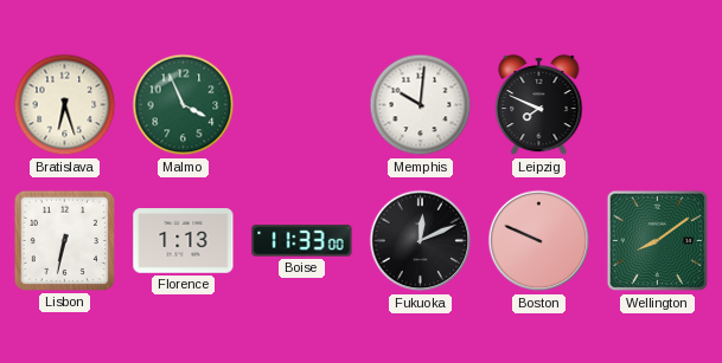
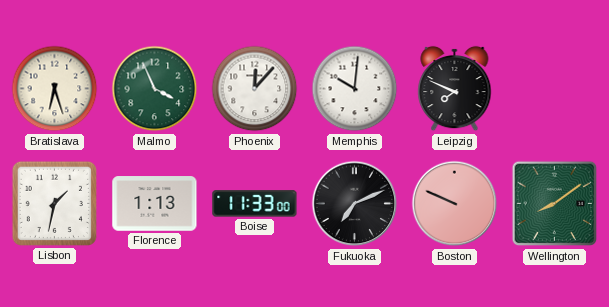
Phoenix: none -> 12:07 (255, 89)
Lisbon: 6:32 -> 1:32 (54, 203)
Fukuoka: 12:11 -> 7:11 (355, 204)
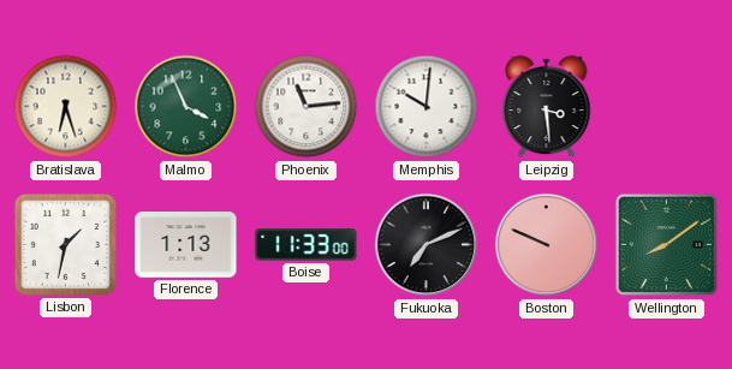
Phoenix: 12:07 -> 11:14 (307, 107)
Leipzig: 7:49 -> 3:29 (547, 107)
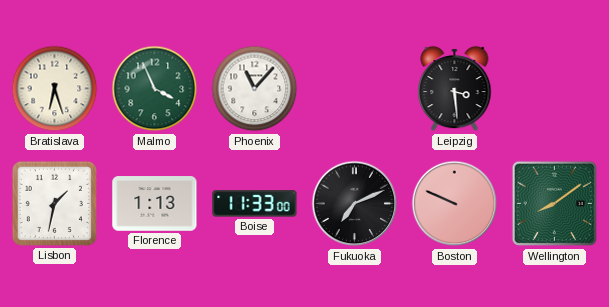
Phoenix: 11:14 -> 11:07 (255, 89)
Memphis: 10:01 -> none (427, 107)
